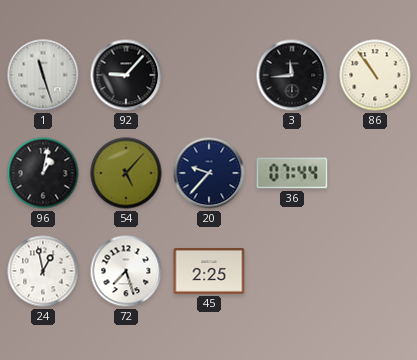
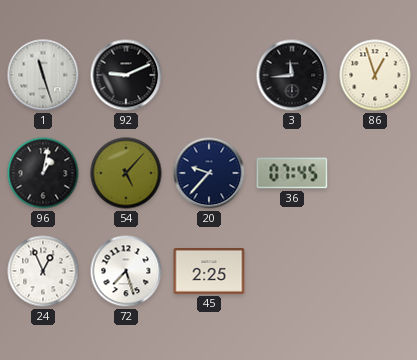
92: 9:07 -> 9:11 (126, 75)
86: 10:54 -> 12:57 (375, 75)
36: 07:44 -> 07:45 (292, 173)
24: 12:58 -> 12:56 (43, 271)
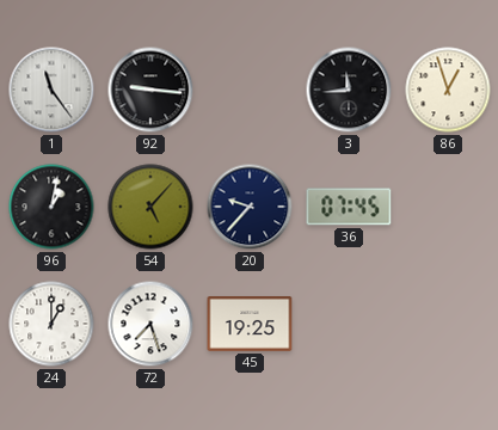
1: 11:27 -> 11:24 (51, 90)
92: 9:11 -> 9:16 (150, 90)
24: 12:56 -> 1:00 (51, 324)
45: 2:25 -> 19:25 (250, 325)
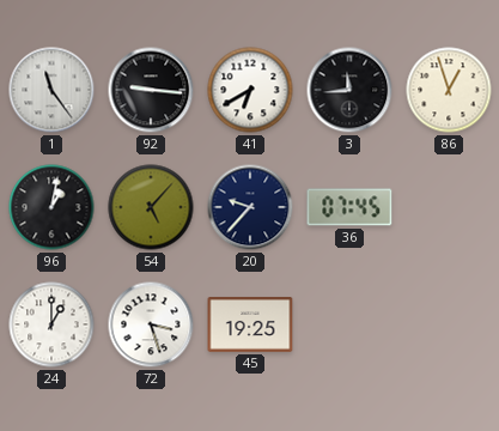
41: none -> 6:40 (250, 90)
72: 7:27 -> 3:27 (151, 324)
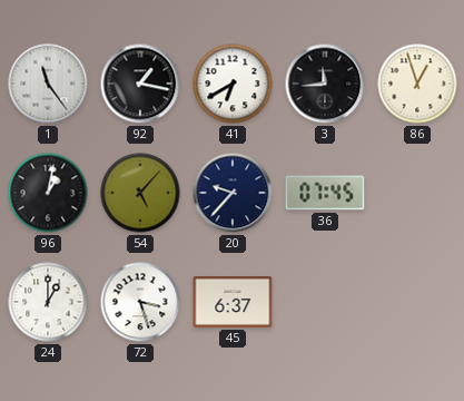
92: 9:16 -> 1:17 (140, 84)
45: 19:25 -> 6:37 (233, 303)
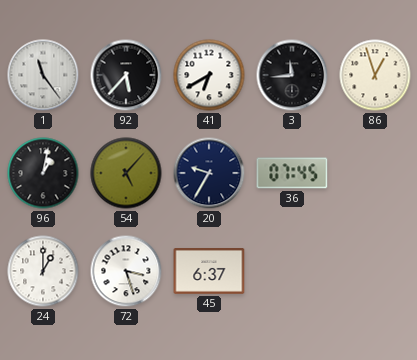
92: 1:17 -> 5:37 (126, 75)
20: 9:37 -> 9:35 (209, 173)
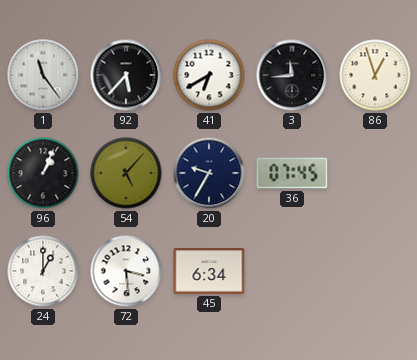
96: 1:02 -> 1:04 (43, 173)
72: 3:27 -> 3:29 (126, 271)
45: 6:37 -> 6:34 (209, 272)
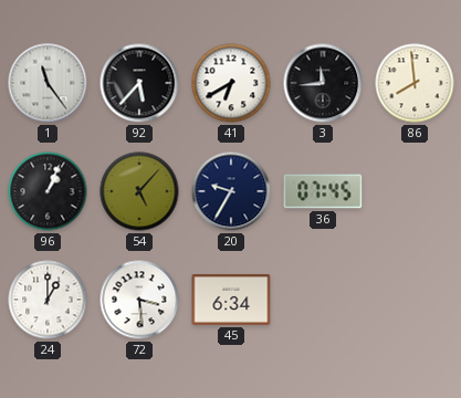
86: 12:57 -> 7:59 (415, 83)
